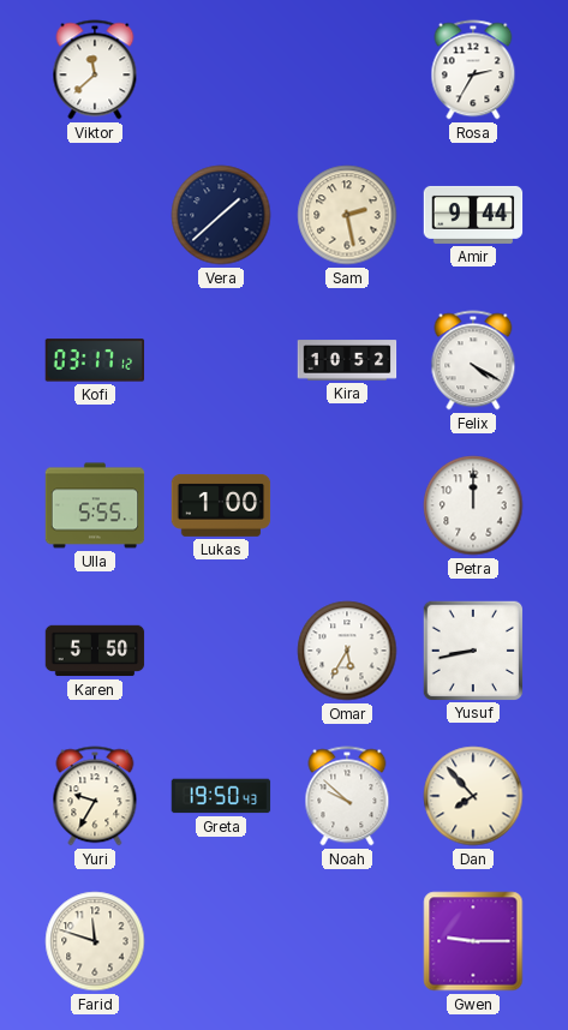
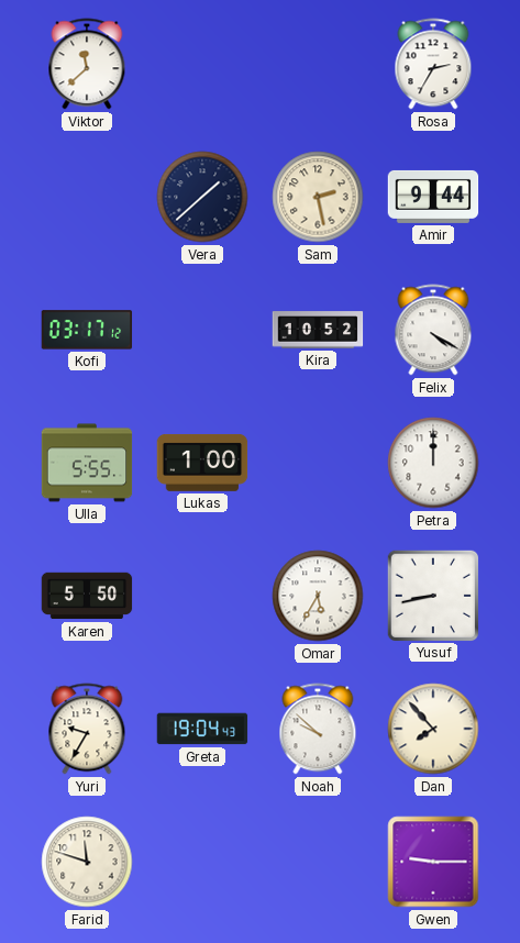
Greta: 19:50 -> 19:04 (202, 729)
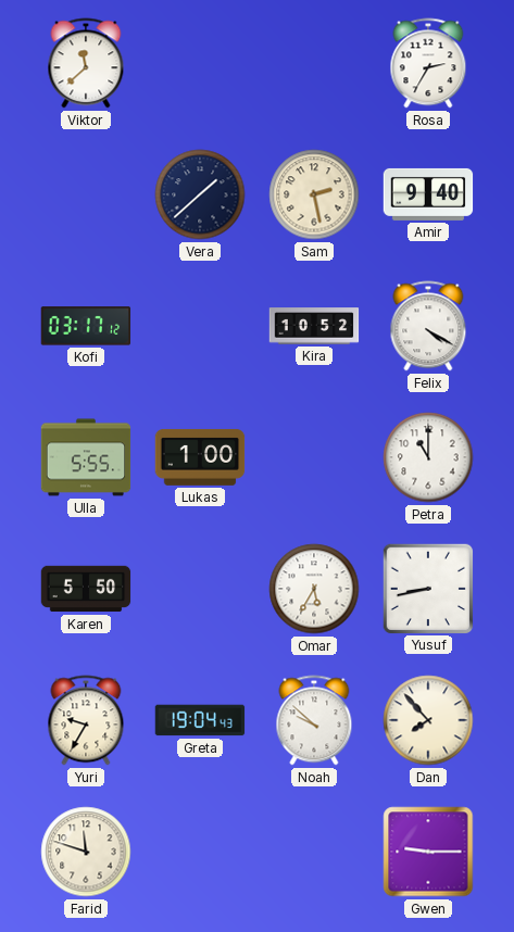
Amir: 9:44 -> 9:40 (428, 194)
Petra: 12:00 -> 11:00 (428, 457)
